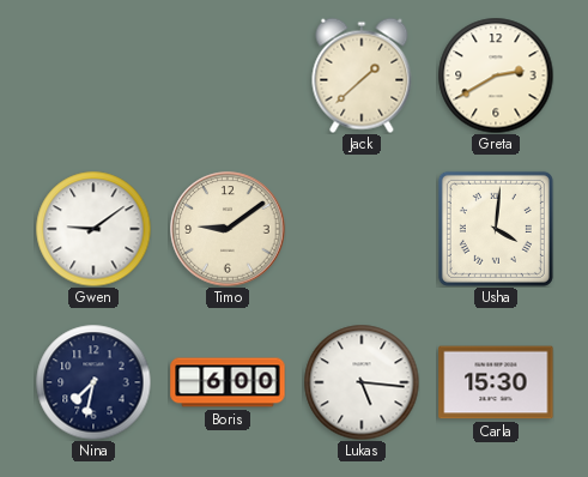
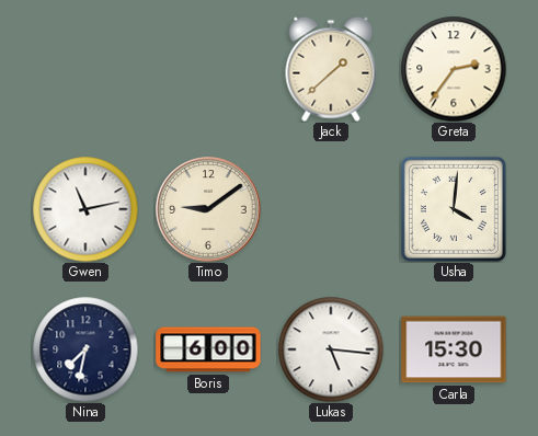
Greta: 2:40 -> 2:36 (454, 69)
Gwen: 9:09 -> 11:13 (85, 209)
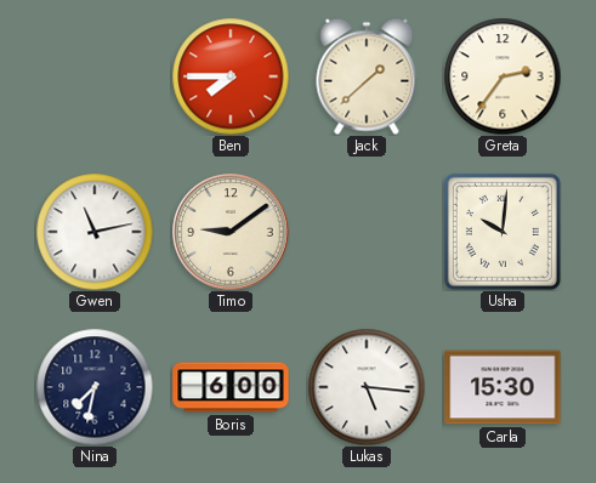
Ben: none -> 7:45 (231, 76)
Usha: 4:01 -> 10:01 (503, 232)
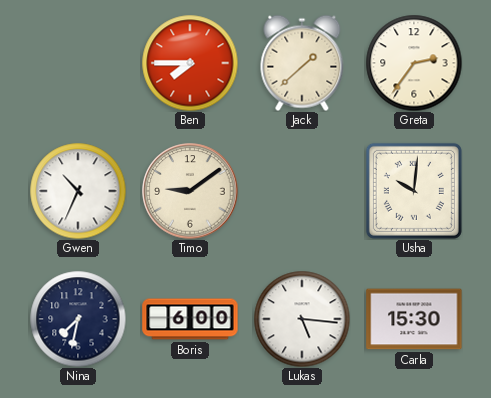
Gwen: 11:13 -> 10:34 (78, 191)
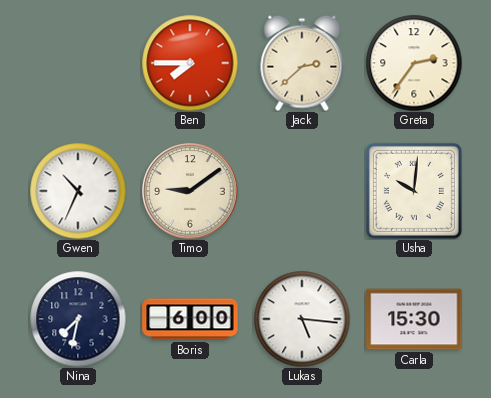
Jack: 1:38 -> 2:38 (302, 63)
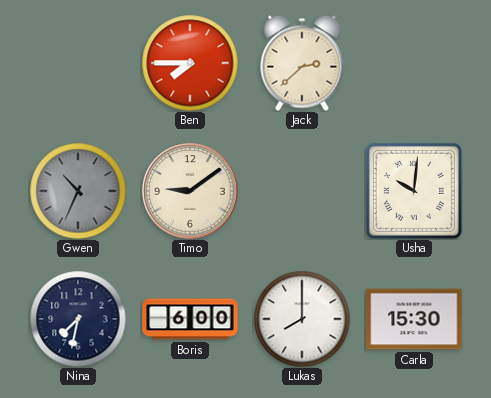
Greta: 2:36 -> none (414, 63)
Gwen dial: white -> grey (78, 191)
Lukas: 5:16 -> 8:00 (302, 319)
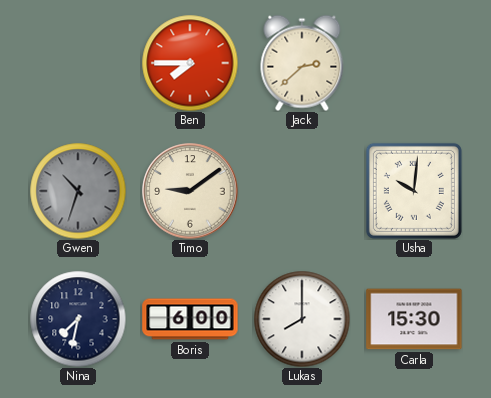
Gwen: 10:34 -> 10:33 (78, 191)
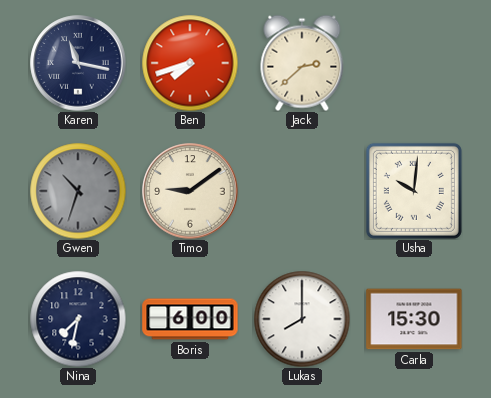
Karen: none -> 11:17 (78, 63)
Ben: 7:45 -> 7:42 (190, 63)
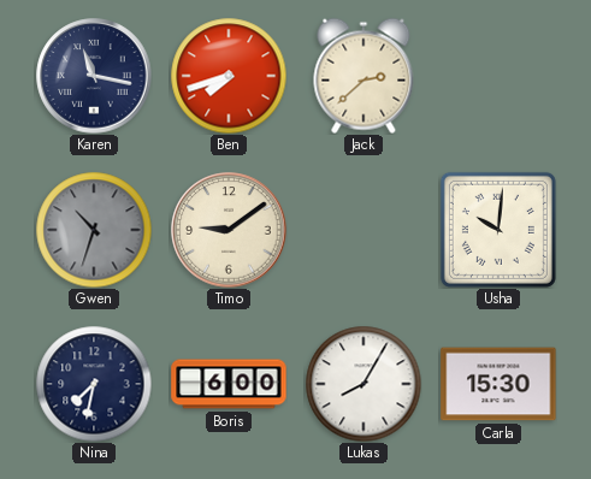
Lukas: 8:00 -> 8:05 (364, 384)
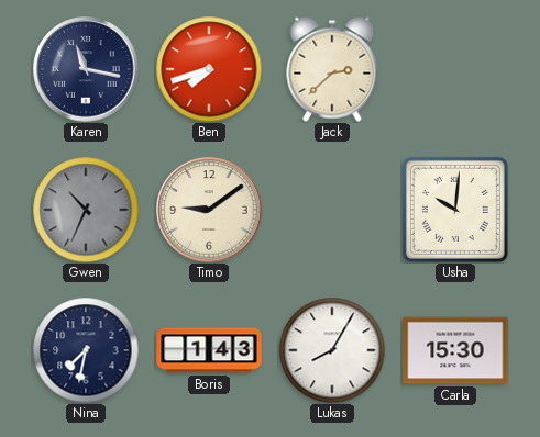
Gwen: 10:33 -> 10:34 (86, 210)
Boris: 6:00 -> 1:43 (209, 350)
